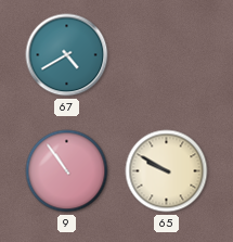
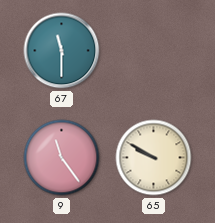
67: 4:40 -> 11:30 (62, 51)
9: 10:54 -> 11:24 (62, 158)
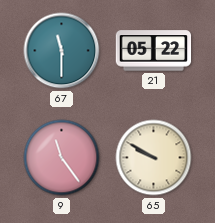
21: none -> 05:22 (154, 51)
